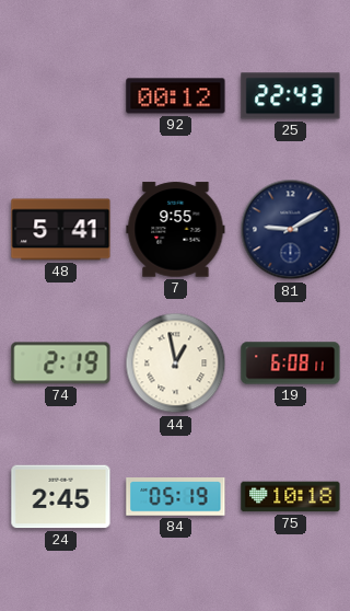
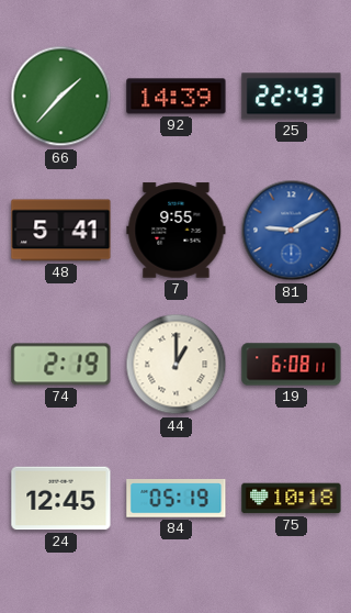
66: none -> 1:37 (61, 97)
92: 00:12 -> 14:39 (177, 97)
81 dial: navy -> blue (292, 231)
44: 12:58 -> 1:00 (177, 365)
24: 2:45 -> 12:45 (61, 499)
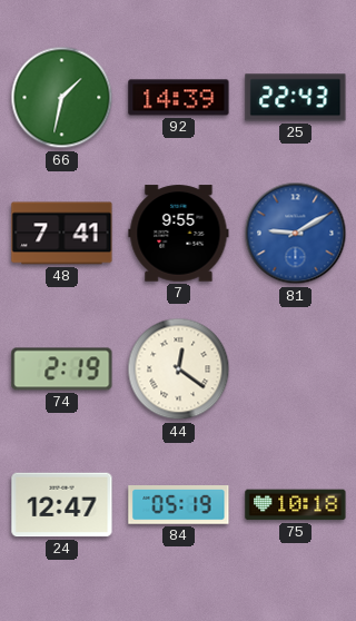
66: 1:37 -> 1:32 (62, 98)
48: 5:41 -> 7:41 (62, 234)
44: 1:00 -> 12:21 (179, 369)
19: 6:08 -> none (292, 365)
24: 12:45 -> 12:47 (62, 505)
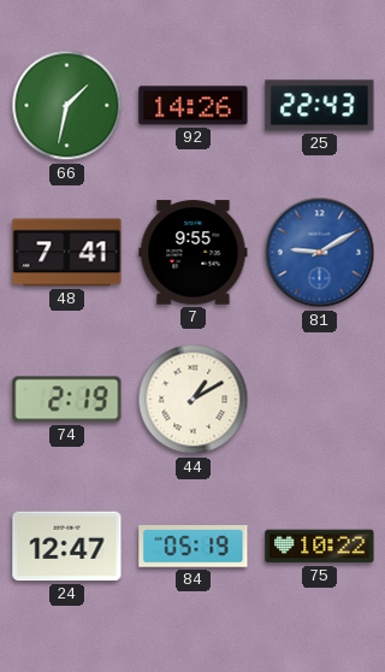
92: 14:39 -> 14:26 (194, 106)
44: 12:21 -> 1:10 (194, 400)
75: 10:18 -> 10:22 (320, 547)
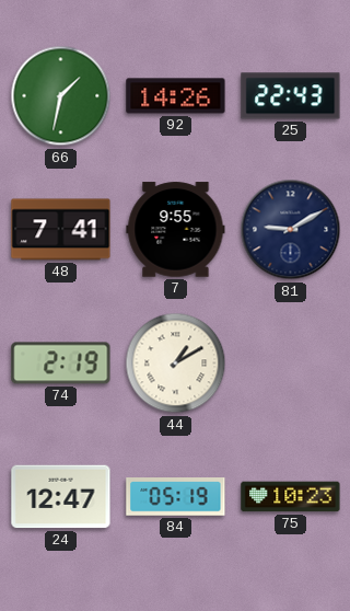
81 dial: blue -> navy (291, 230)
75: 10:22 -> 10:23 (291, 497)
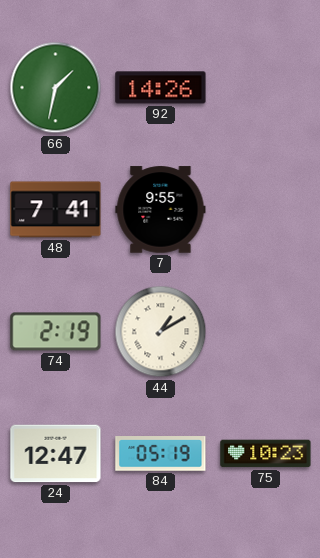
25: 22:43 -> none (291, 96)
81: 9:10 -> none (291, 230)
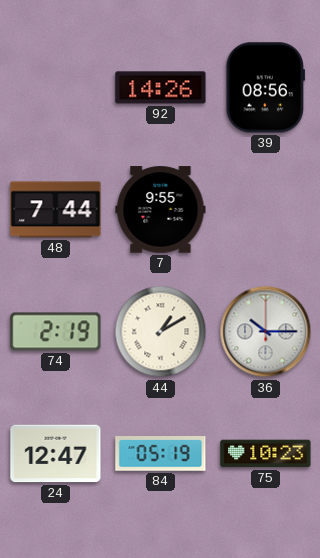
66: 1:32 -> none (56, 88)
39: none -> 08:56 (266, 88)
48: 7:41 -> 7:44 (56, 210)
36: none -> 10:15 (266, 332)
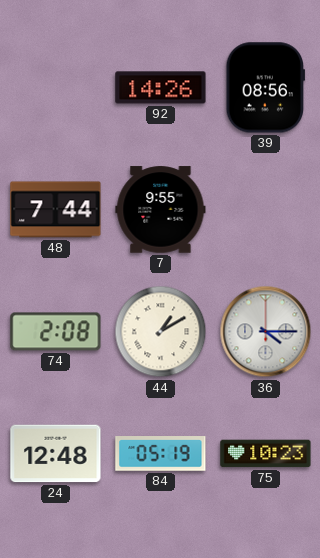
74: 2:19 -> 2:08 (56, 332)
36: 10:15 -> 4:15 (266, 332)
24: 12:47 -> 12:48 (56, 454)
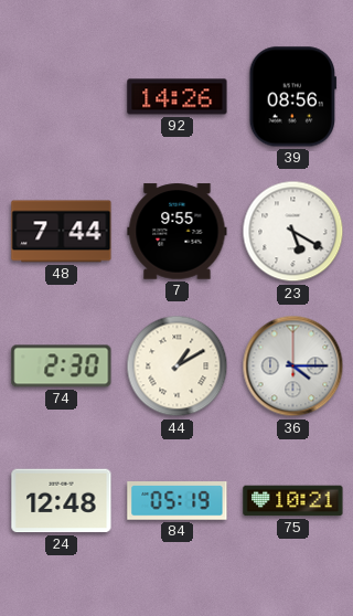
23: none -> 5:20 (293, 232)
74: 2:08 -> 2:30 (62, 367)
75: 10:23 -> 10:21 (293, 501)
